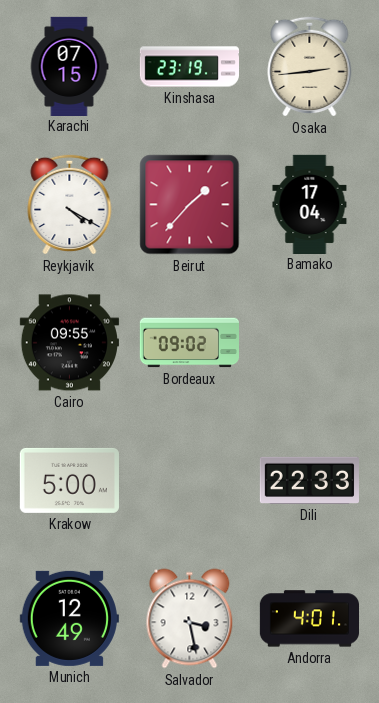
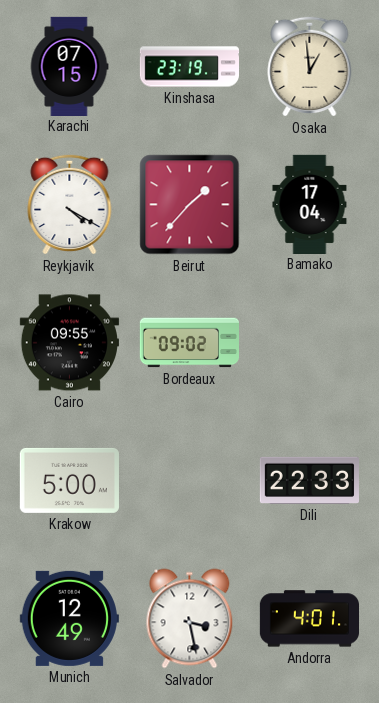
Osaka: 2:44 -> 12:59 (310, 66)
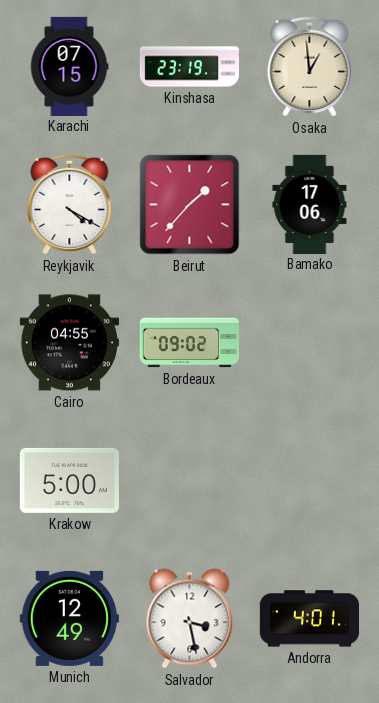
Bamako: 17:04 -> 17:06 (310, 204)
Cairo: 09:55 -> 04:55 (69, 343)
Dili: 22:33 -> none (309, 480)
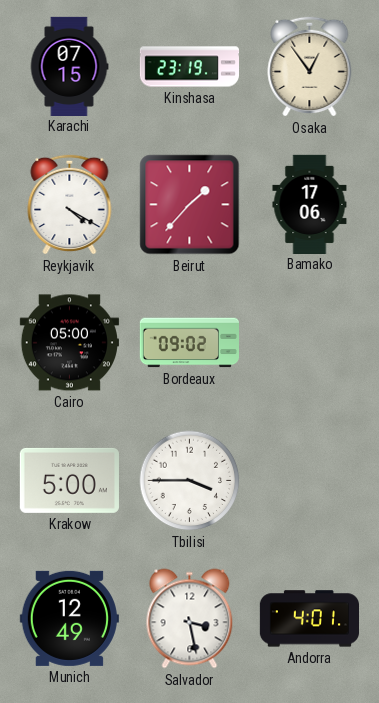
Osaka: 12:59 -> 12:54 (310, 66)
Cairo: 04:55 -> 05:00 (69, 343)
Tbilisi: none -> 3:45 (190, 481)
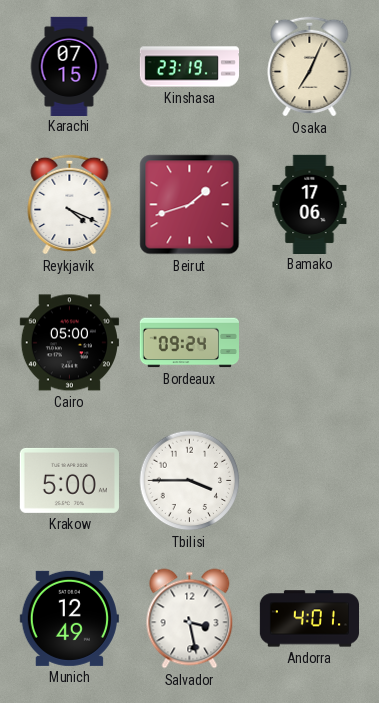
Osaka: 12:54 -> 7:04 (310, 66)
Reykjavik: 4:20 -> 4:19 (70, 204)
Beirut: 1:37 -> 1:42 (190, 205)
Bordeaux: 09:02 -> 09:24 (189, 343)
